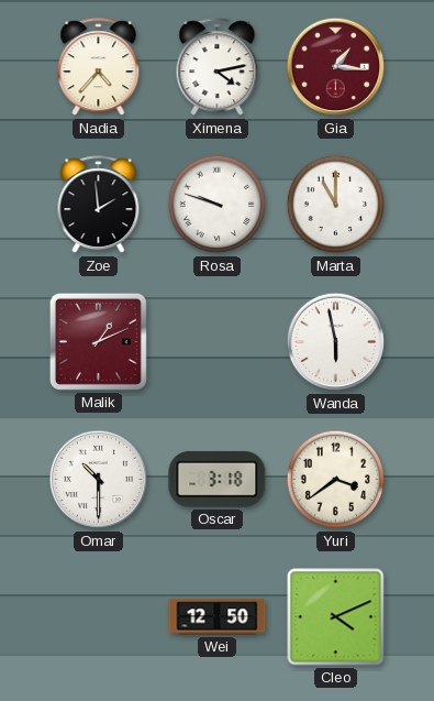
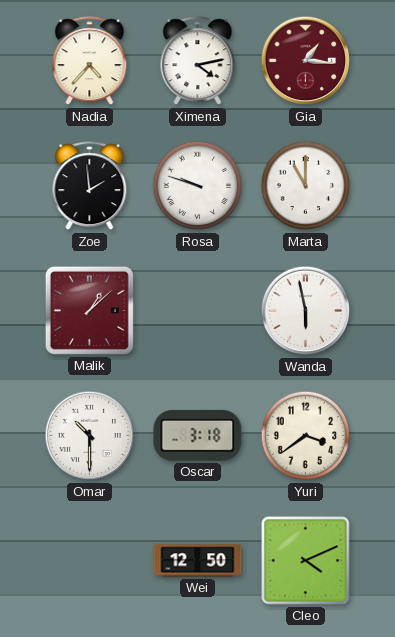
Malik: 1:11 -> 1:08 (89, 310)
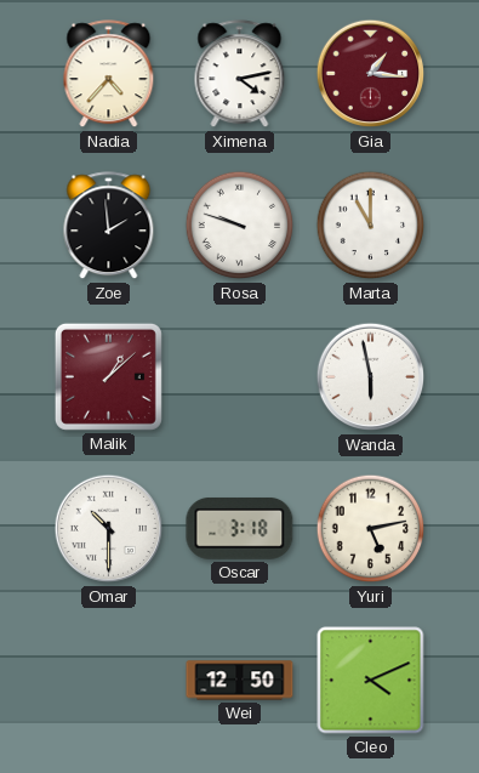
Yuri: 3:39 -> 5:13 (371, 529)
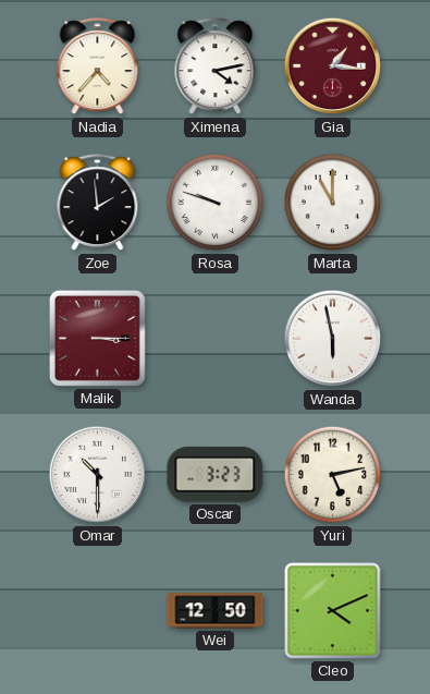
Malik: 1:08 -> 3:15 (97, 338)
Oscar: 3:18 -> 3:23 (216, 474)
